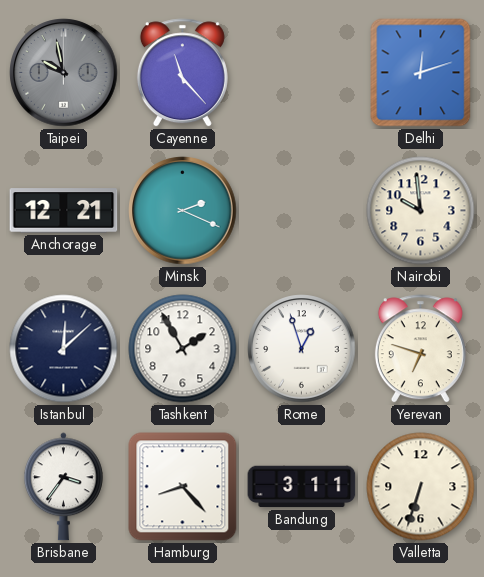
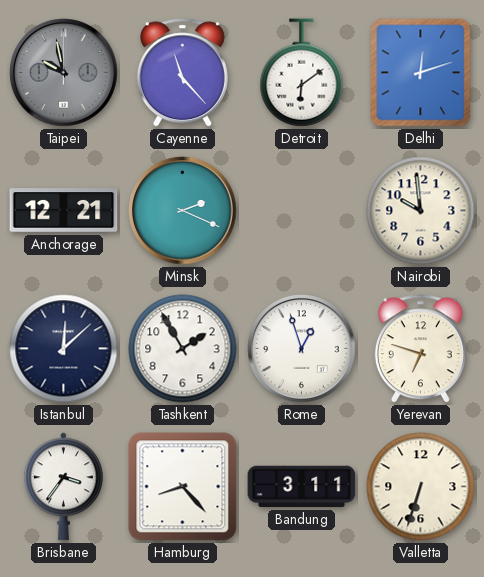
Detroit: none -> 6:09 (302, 73)
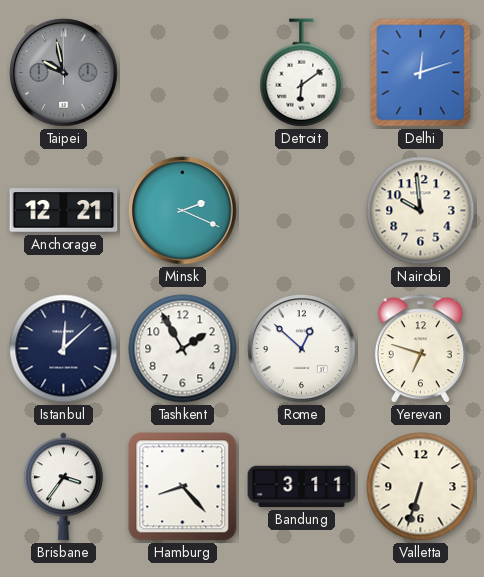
Cayenne: 11:23 -> none (182, 73)
Rome: 12:57 -> 12:52 (302, 349)
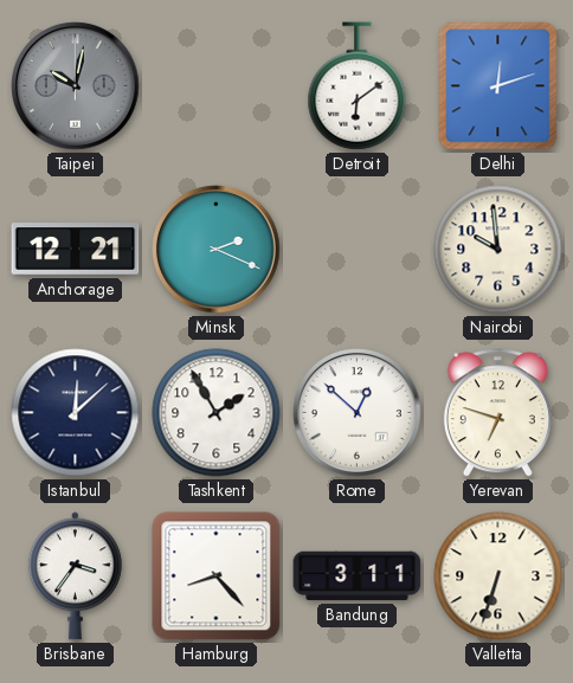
Taipei: 9:58 -> 10:02 (76, 86)
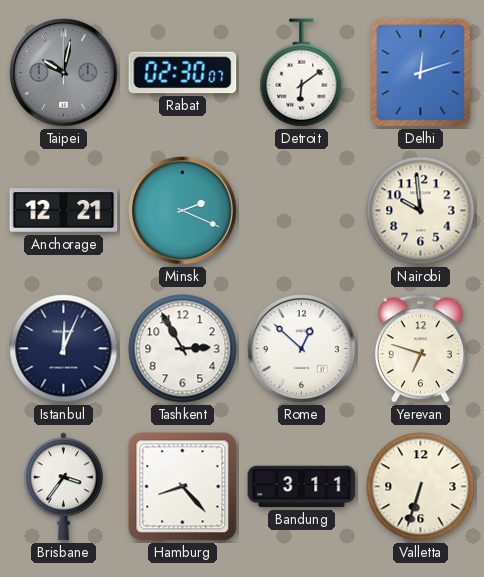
Rabat: none -> 02:30 (183, 73)
Istanbul: 12:08 -> 12:04 (64, 349)
Tashkent: 1:55 -> 2:55 (183, 349)
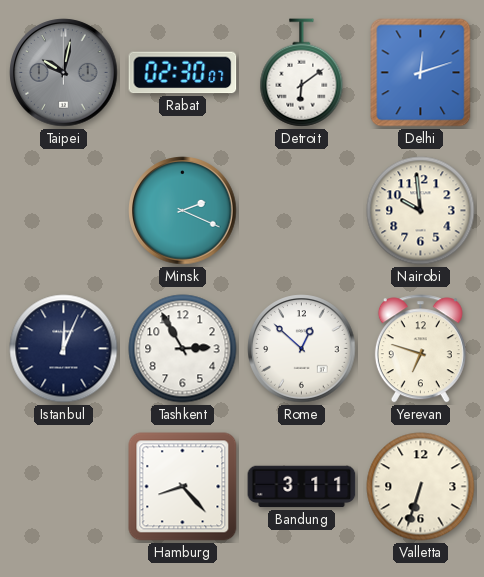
Anchorage: 12:21 -> none (64, 211)
Brisbane: 3:36 -> none (63, 487)
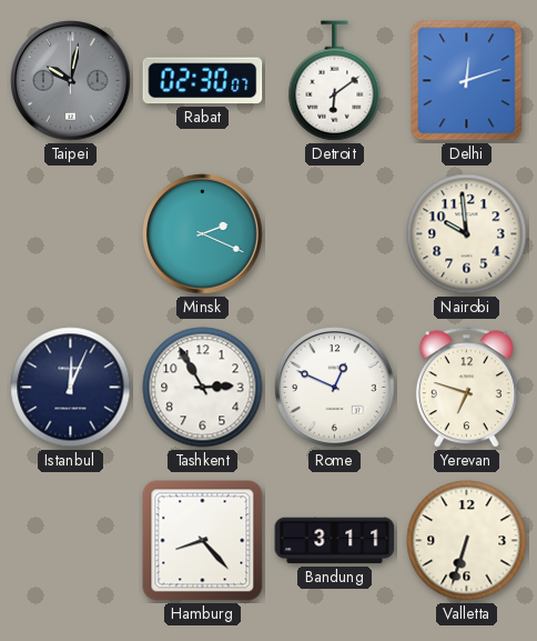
Rome: 12:52 -> 12:49 (335, 388)
